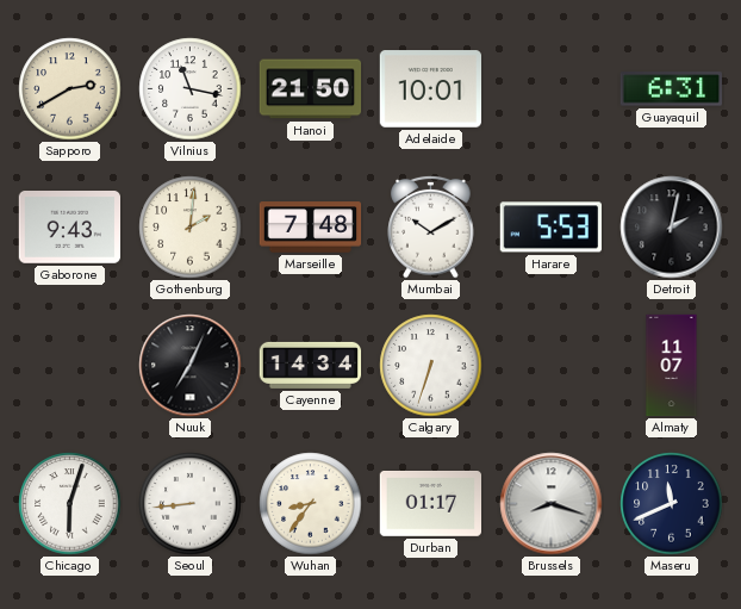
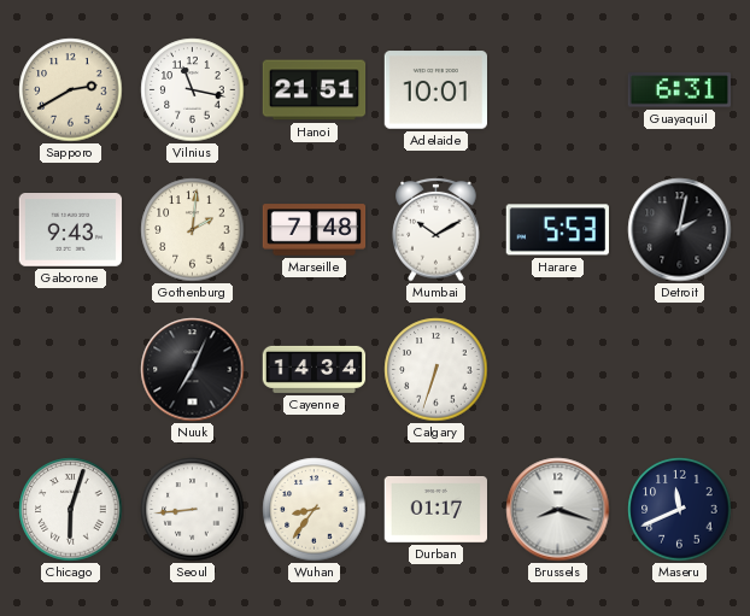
Hanoi: 21:50 -> 21:51 (315, 90)
Almaty: 11:07 -> none (672, 366)
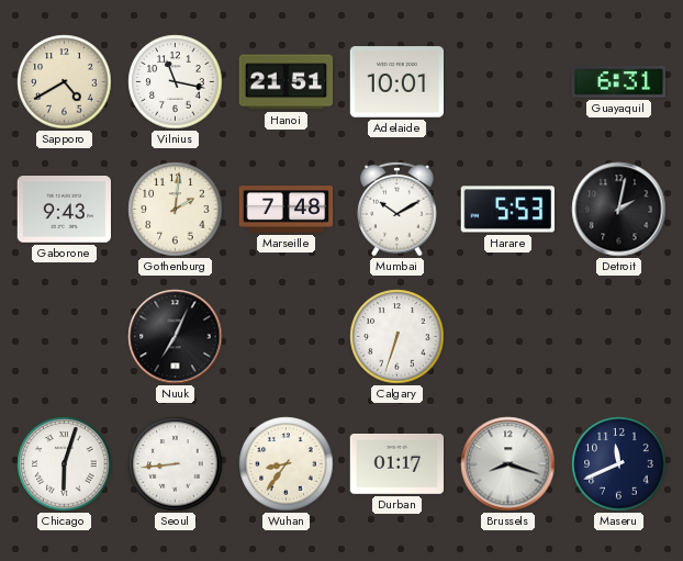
Sapporo: 2:40 -> 4:40 (65, 82)
Cayenne: 14:34 -> none (315, 369)
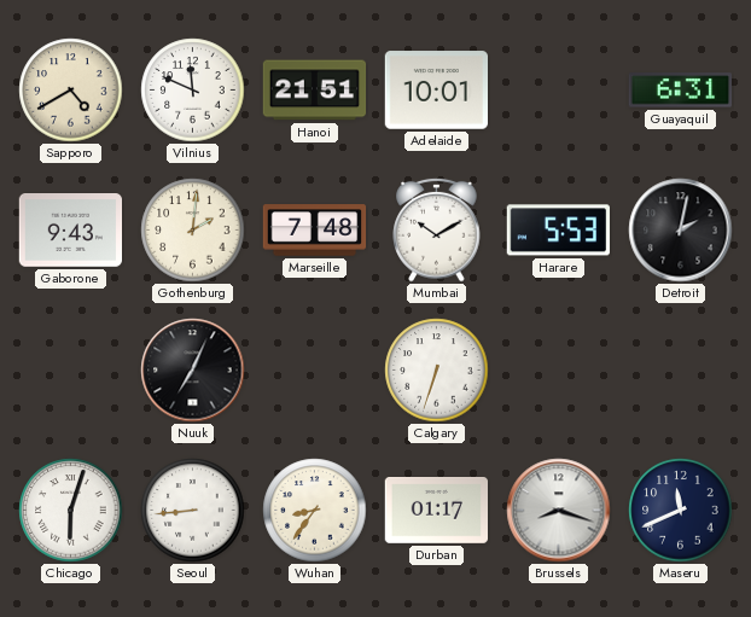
Vilnius: 11:17 -> 11:49 (193, 91)
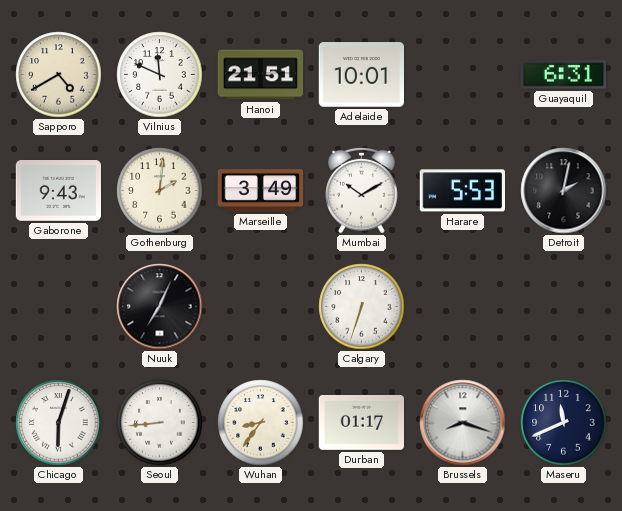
Marseille: 7:48 -> 3:49 (261, 191)
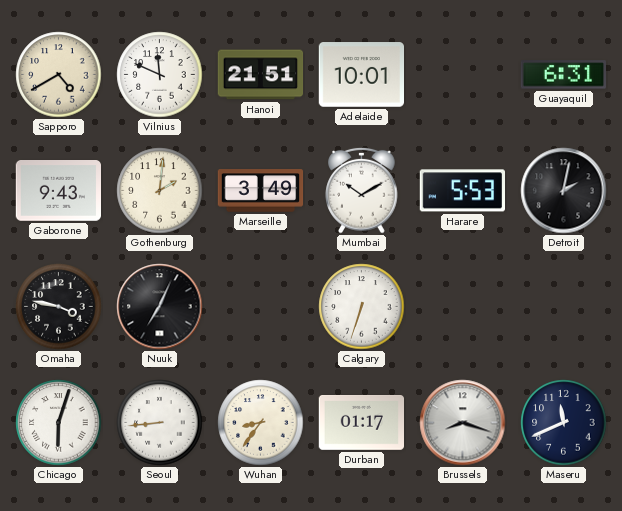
Omaha: none -> 3:47 (59, 307)
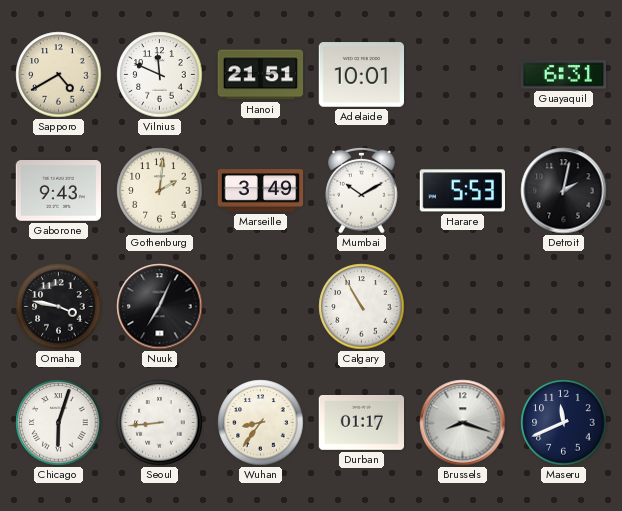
Calgary: 6:33 -> 10:55 (362, 307)
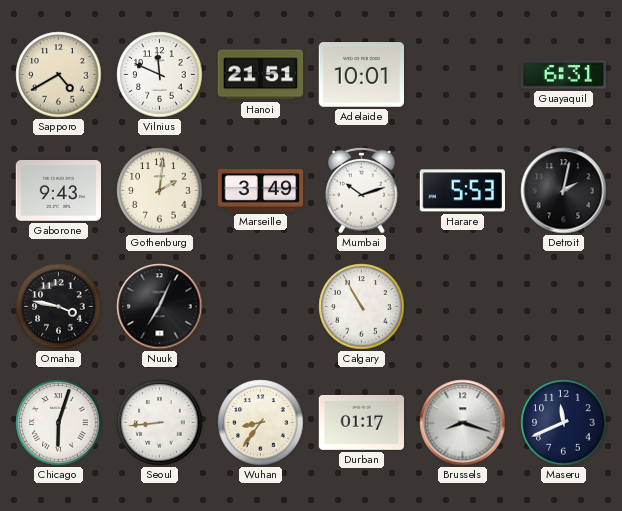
Mumbai: 10:10 -> 10:12 (362, 190)
